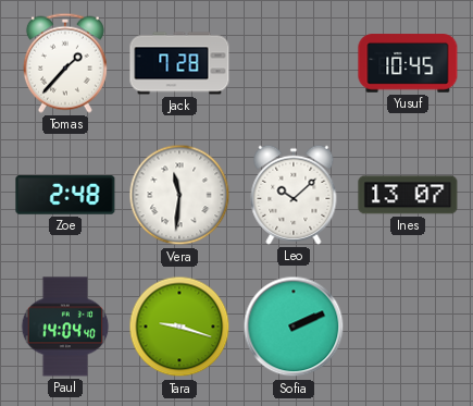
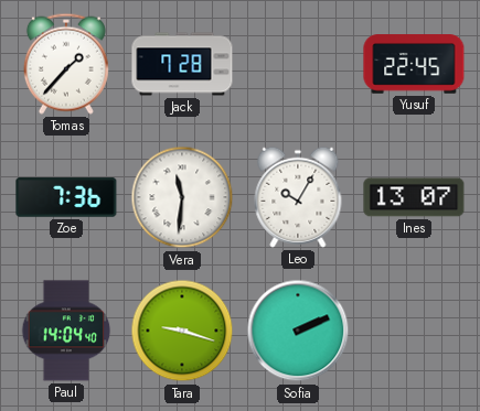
Yusuf: 10:45 -> 22:45 (414, 64)
Zoe: 2:48 -> 7:36 (66, 197)
Leo: 10:08 -> 10:05 (298, 197)
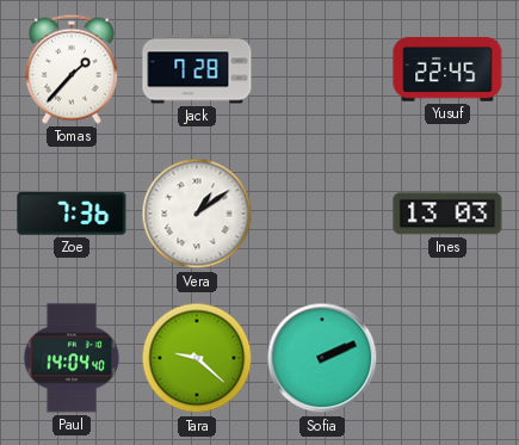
Vera: 11:31 -> 1:09 (197, 214)
Leo: 10:05 -> none (298, 197)
Ines: 13:07 -> 13:03 (447, 214)
Tara: 9:18 -> 9:22 (197, 358)
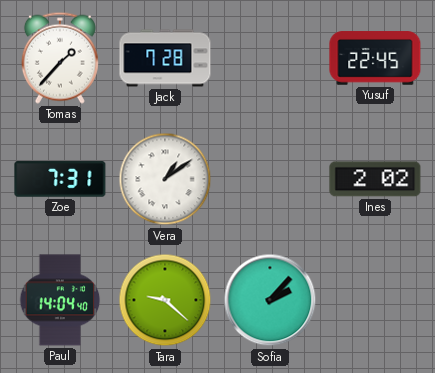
Zoe: 7:36 -> 7:31 (60, 179)
Ines: 13:03 -> 2:02 (375, 179)
Sofia: 2:11 -> 2:07 (270, 300)
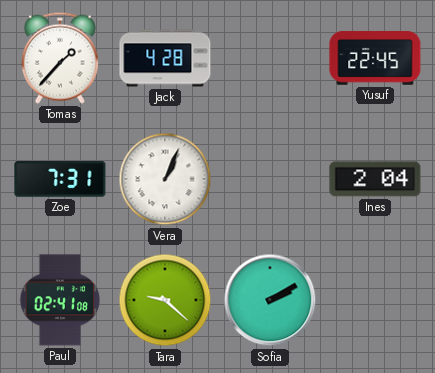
Jack: 7:28 -> 4:28 (165, 58)
Vera: 1:09 -> 1:04 (165, 179)
Ines: 2:02 -> 2:04 (375, 179)
Paul: 14:04 -> 02:41 (60, 300)
Sofia: 2:07 -> 2:10 (270, 300)
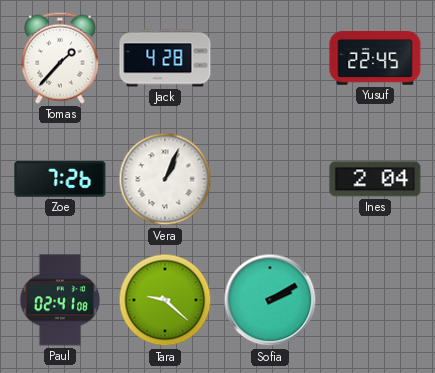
Zoe: 7:31 -> 7:26 (60, 179)
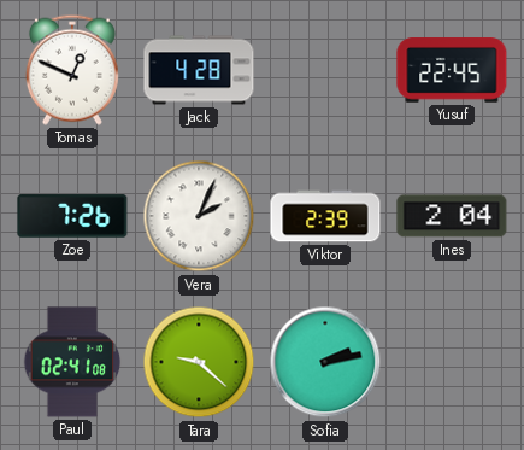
Tomas: 1:37 -> 12:49 (72, 70)
Vera: 1:04 -> 2:04 (199, 216)
Viktor: none -> 2:39 (325, 216)
Sofia: 2:10 -> 2:13 (325, 362)
